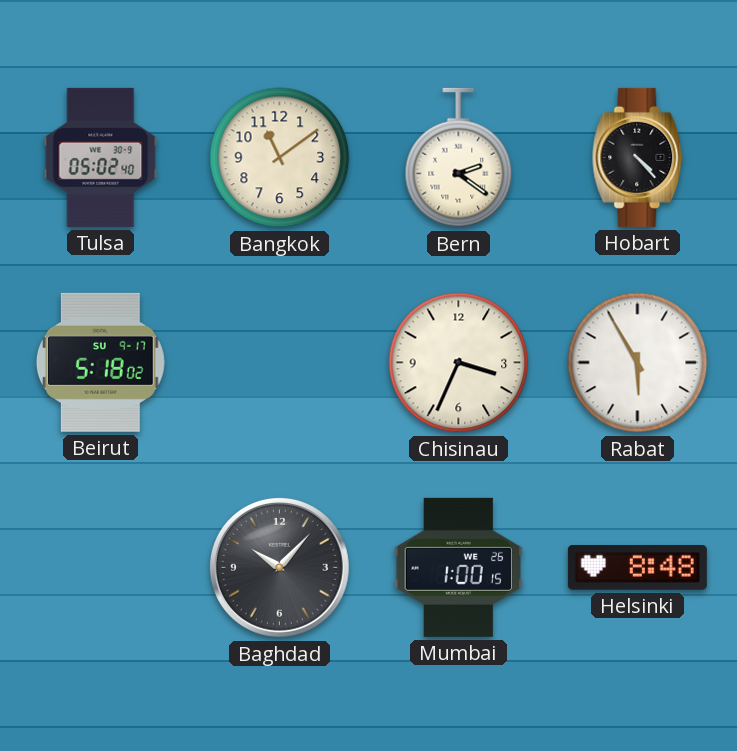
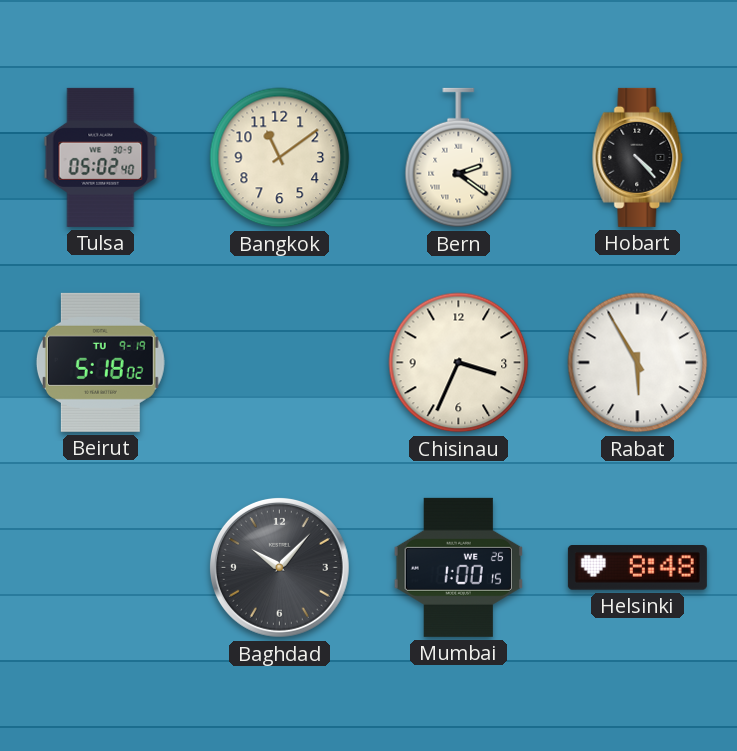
Beirut date: SU 9-17 -> TU 9-19 (100, 362)
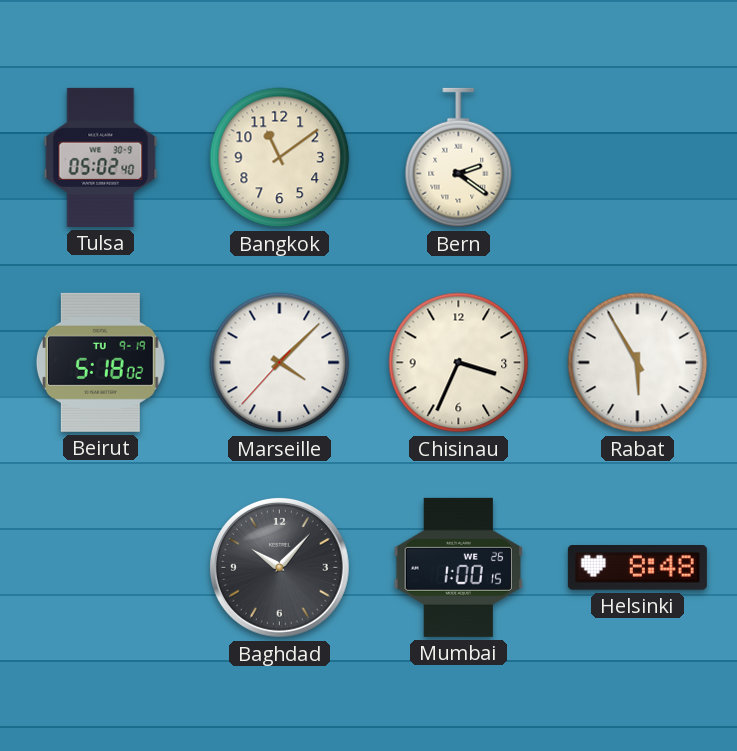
Hobart: 4:23 -> none (638, 157)
Marseille: none -> 4:07 (280, 363)
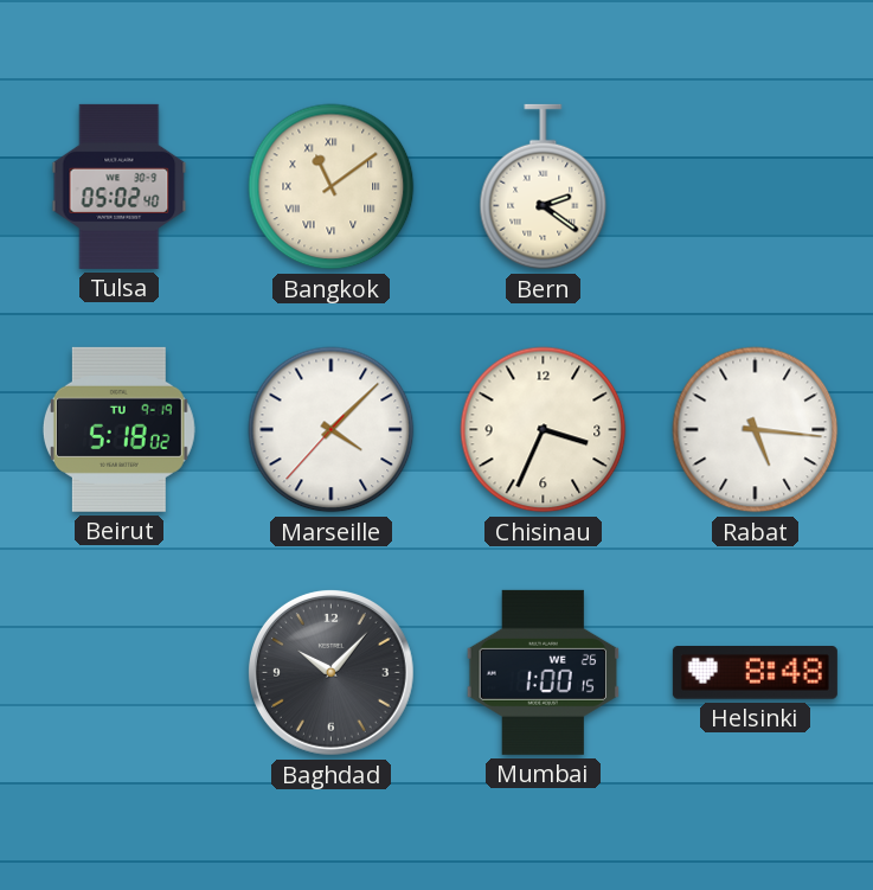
Bangkok numerals: Arabic -> Roman (332, 187)
Rabat: 5:55 -> 5:16 (756, 430)
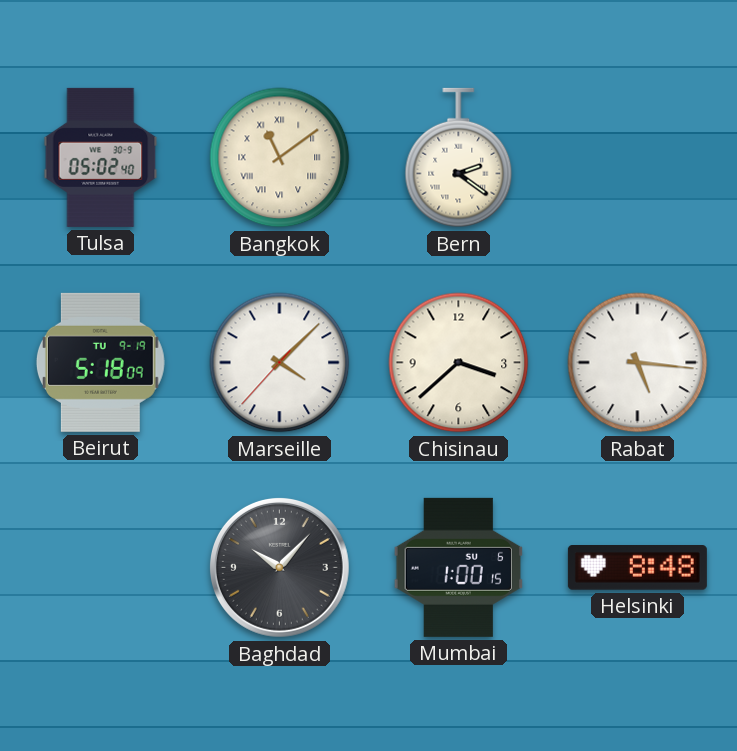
Beirut: 5:18:02 -> 5:18:09 (100, 362)
Chisinau: 3:34 -> 3:38 (459, 363)
Mumbai date: WE 26 -> SU 6 (459, 567)
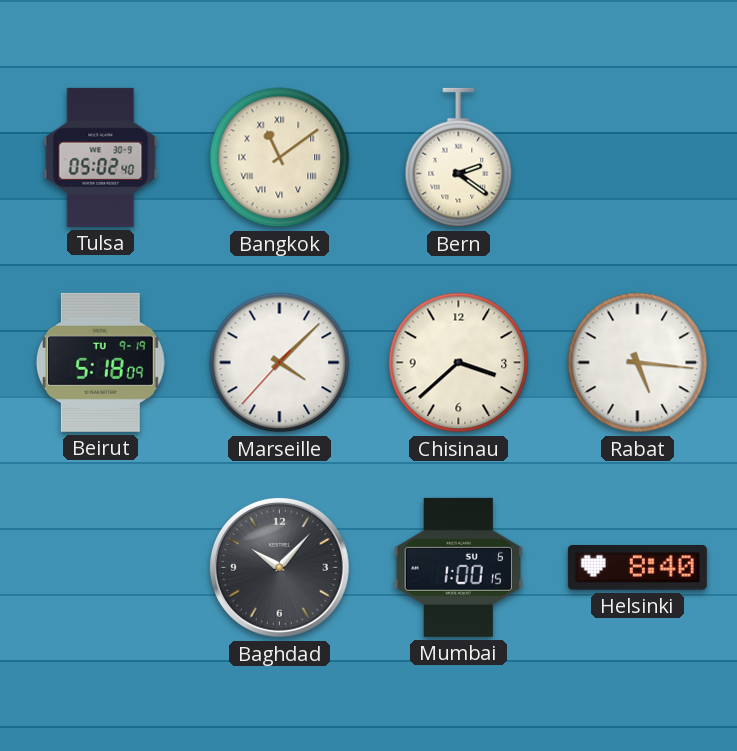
Helsinki: 8:48 -> 8:40 (637, 568)
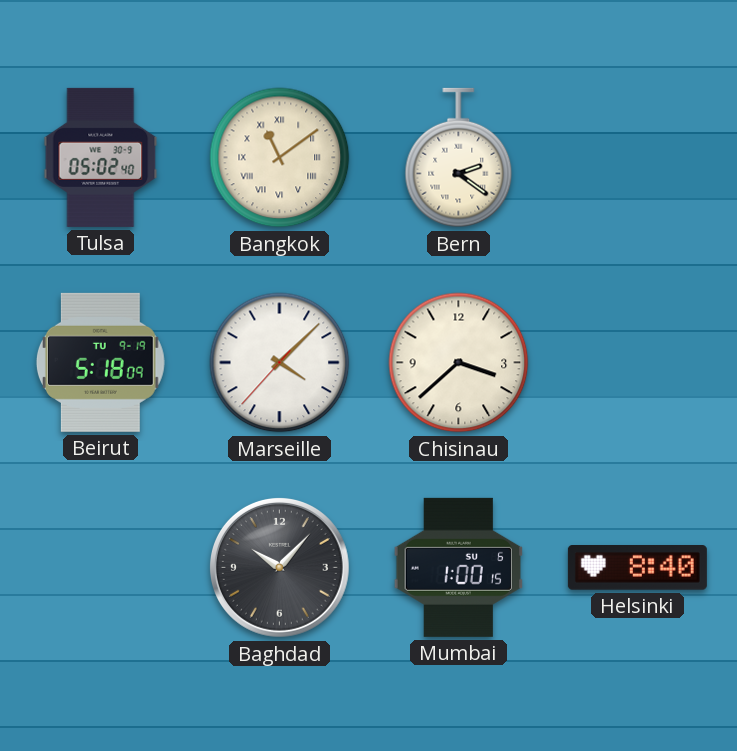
Rabat: 5:16 -> none (638, 363)
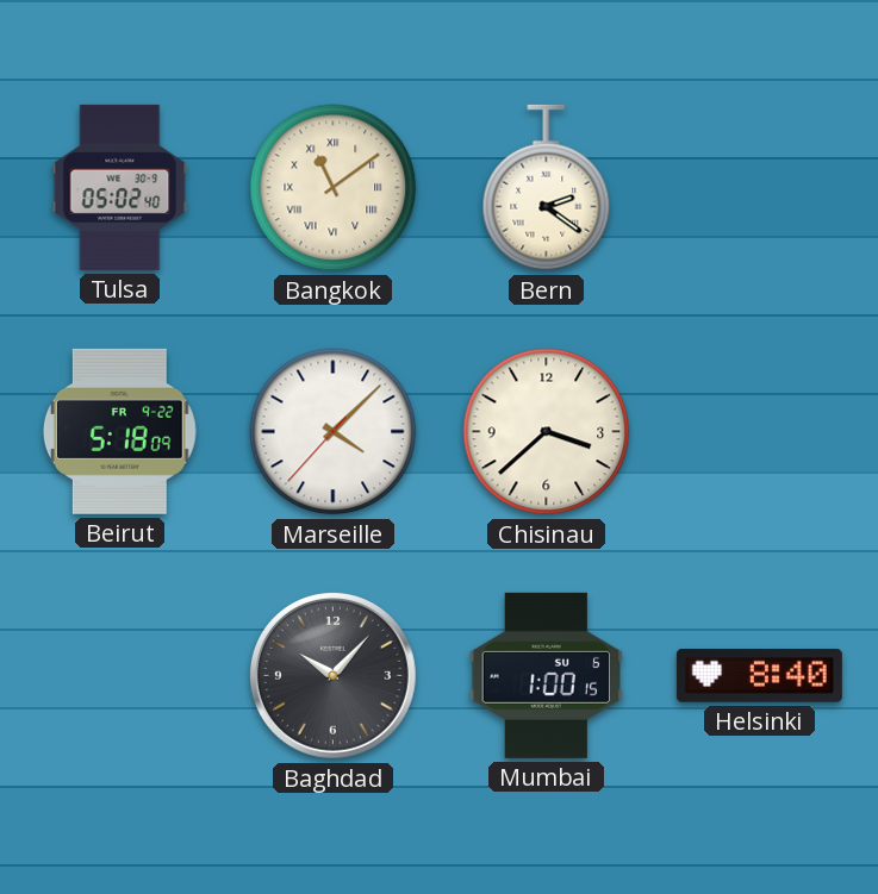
Beirut date: TU 9-19 -> FR 9-22 (119, 431)
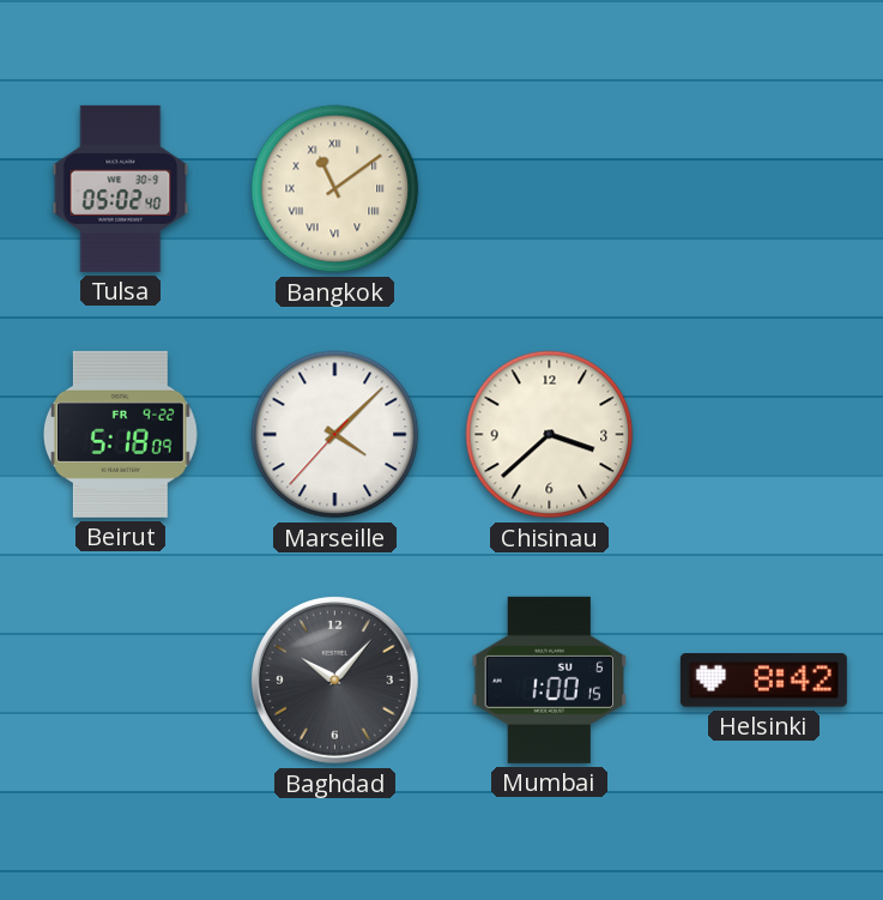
Bern: 2:21 -> none (547, 188)
Helsinki: 8:40 -> 8:42 (763, 681)
